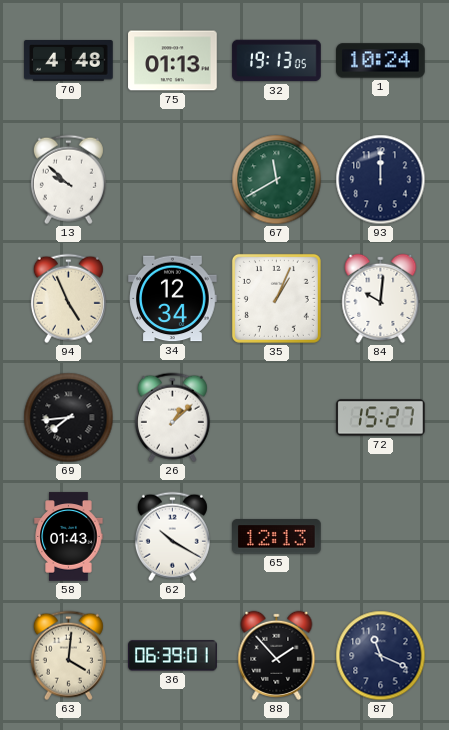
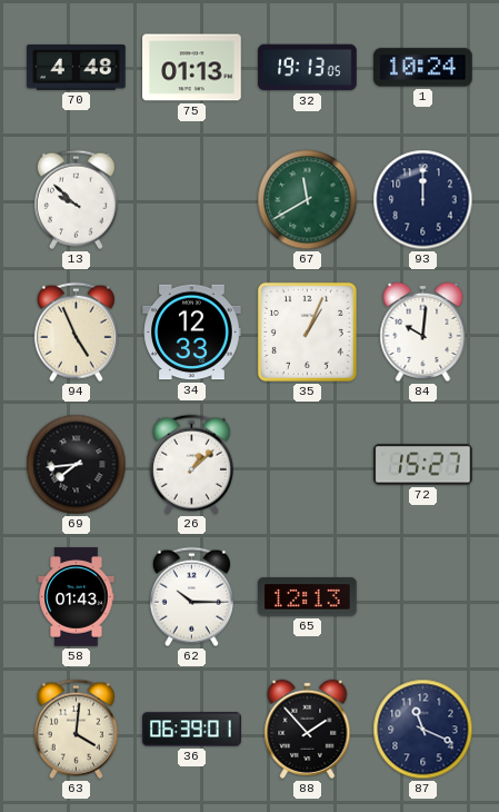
34: 12:34 -> 12:33 (192, 333)
62: 10:20 -> 10:15 (191, 597)
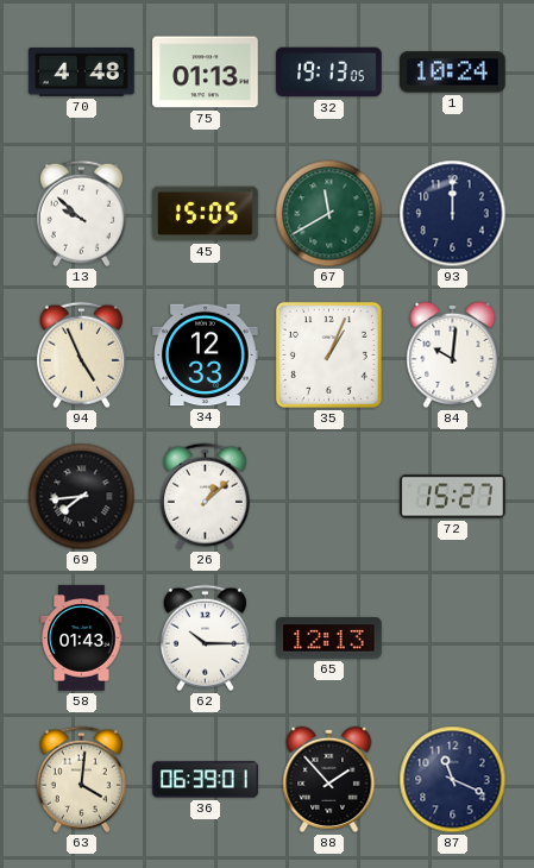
45: none -> 15:05 (206, 214)
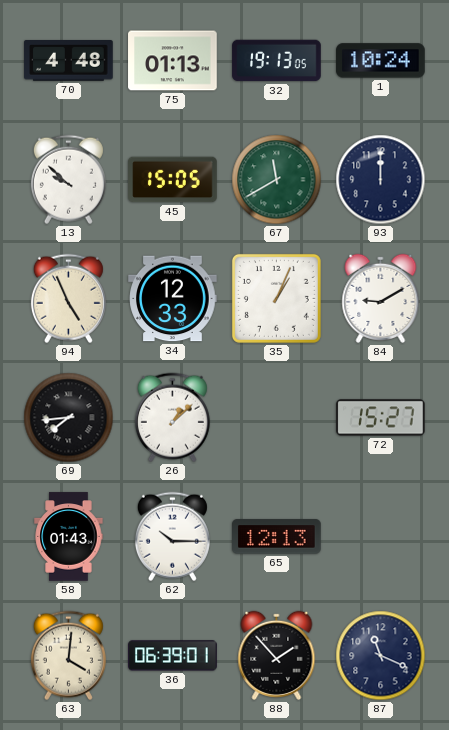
84: 10:01 -> 9:10 (381, 298)
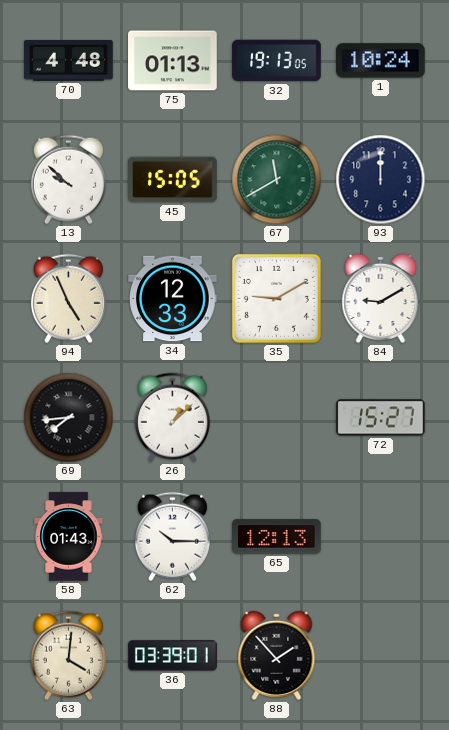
35: 1:04 -> 9:10 (276, 298)
36: 06:39 -> 03:39 (173, 656)
87: 11:19 -> none (381, 656)
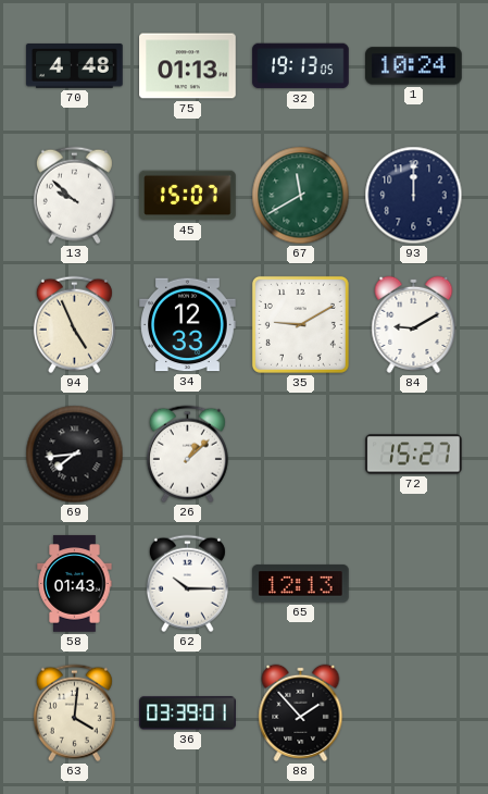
45: 15:05 -> 15:07 (188, 196)
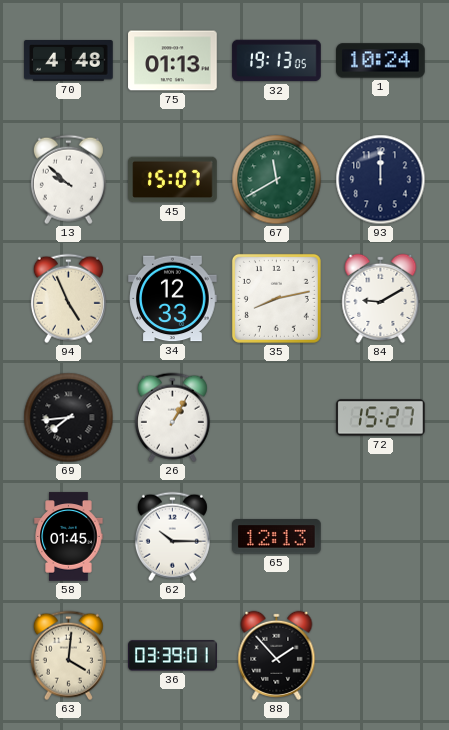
35: 9:10 -> 8:13 (276, 298)
26: 1:08 -> 1:05 (172, 418)
58: 01:43 -> 01:45 (69, 537)
